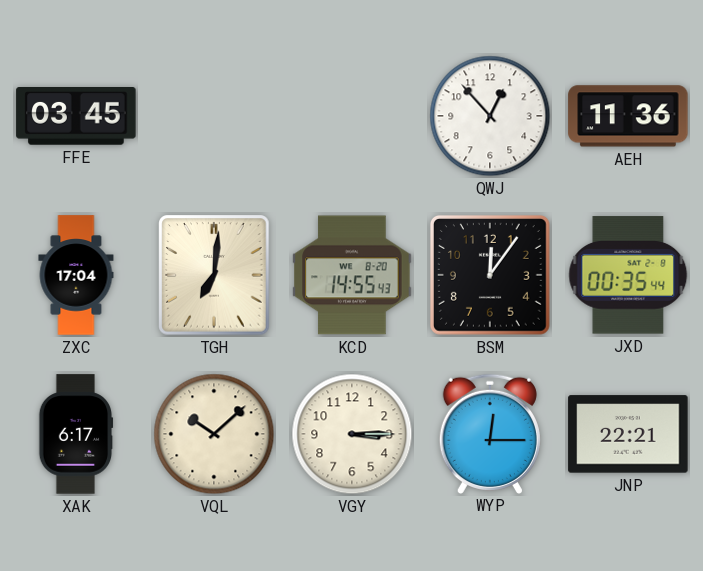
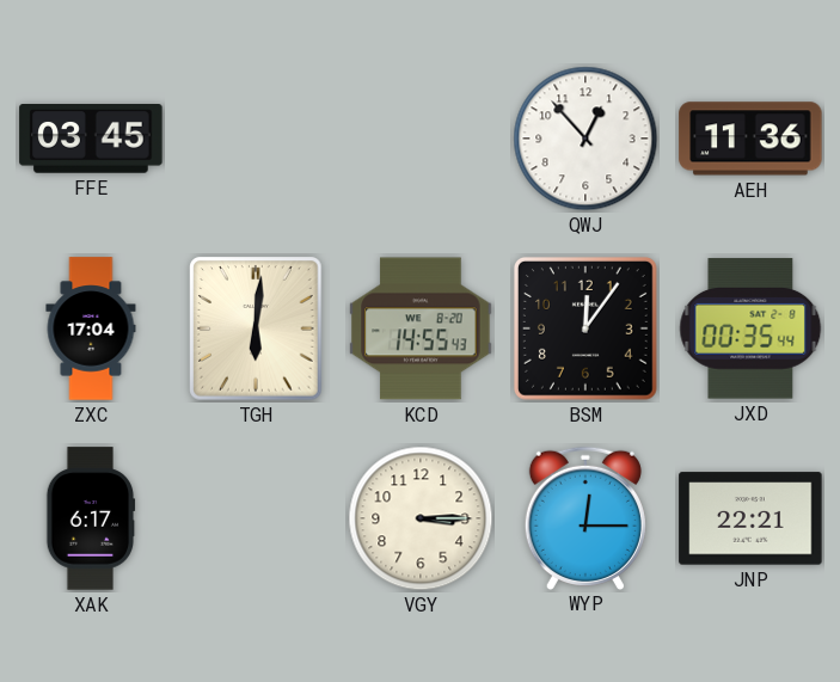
TGH: 7:01 -> 6:01 (256, 328)
VQL: 10:08 -> none (214, 434)
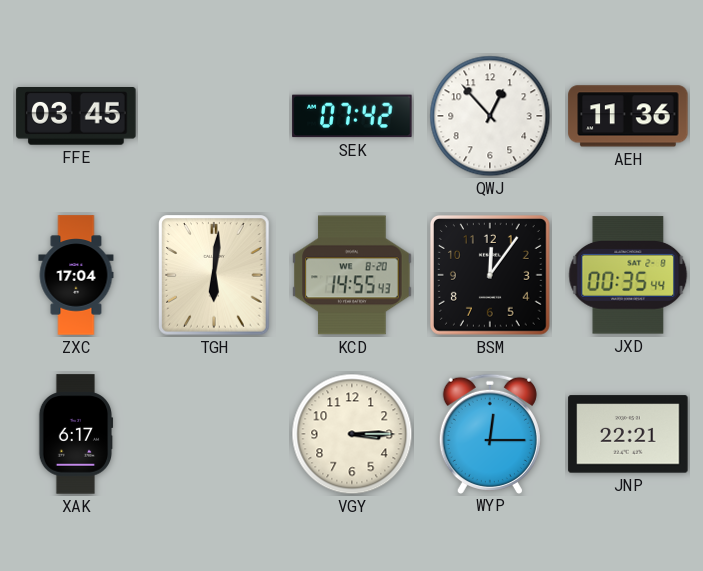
SEK: none -> 07:42 (352, 116)
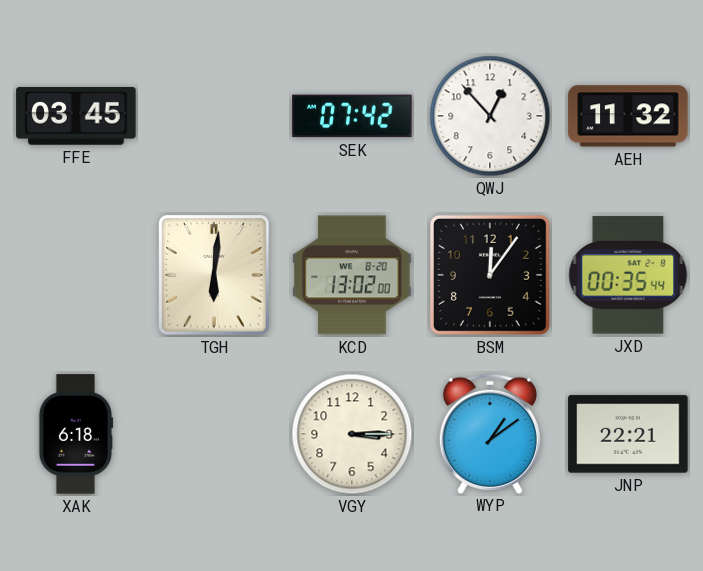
AEH: 11:36 -> 11:32 (628, 116)
ZXC: 17:04 -> none (76, 275)
KCD: 14:55 -> 13:02 (352, 275)
XAK: 6:17 -> 6:18 (76, 434)
WYP: 12:15 -> 1:09 (490, 433)
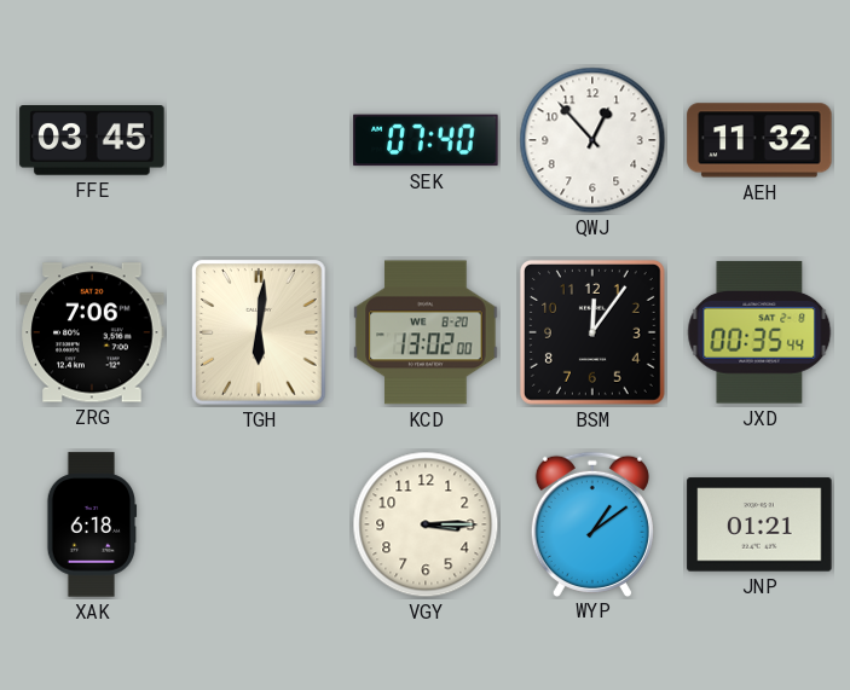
SEK: 07:42 -> 07:40 (426, 140)
ZRG: none -> 7:06 (92, 332)
JNP: 22:21 -> 01:21 (759, 524)
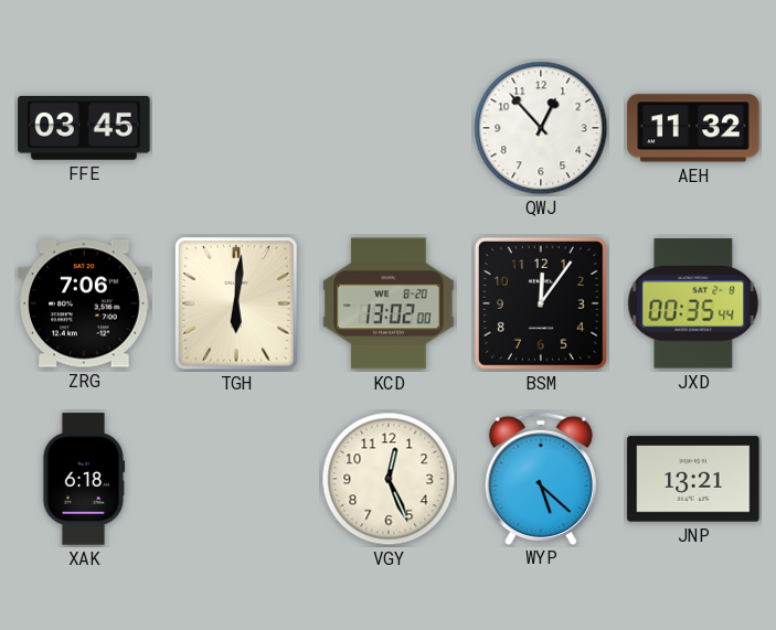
SEK: 07:40 -> none (426, 140)
VGY: 3:15 -> 12:26 (389, 479)
WYP: 1:09 -> 5:22 (541, 478)
JNP: 01:21 -> 13:21 (693, 479)
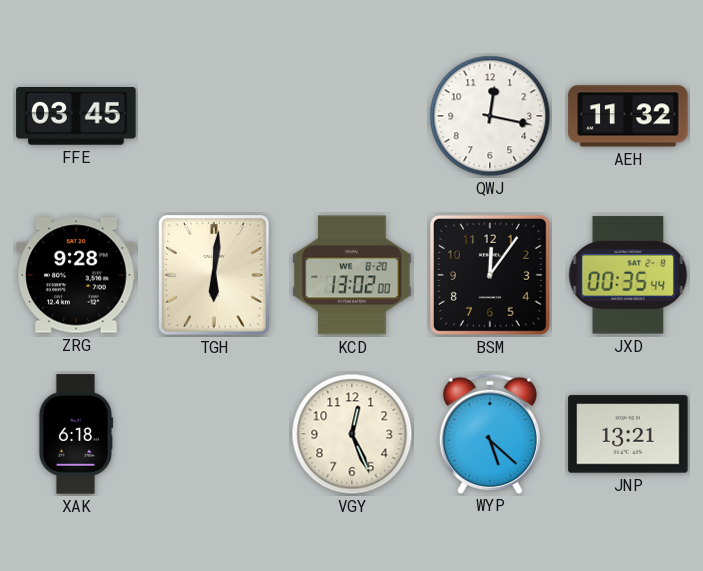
QWJ: 12:53 -> 12:17 (490, 116)
ZRG: 7:06 -> 9:28 (76, 275)
